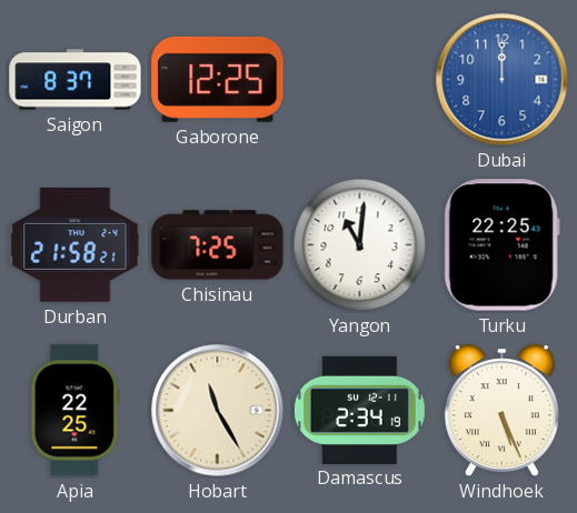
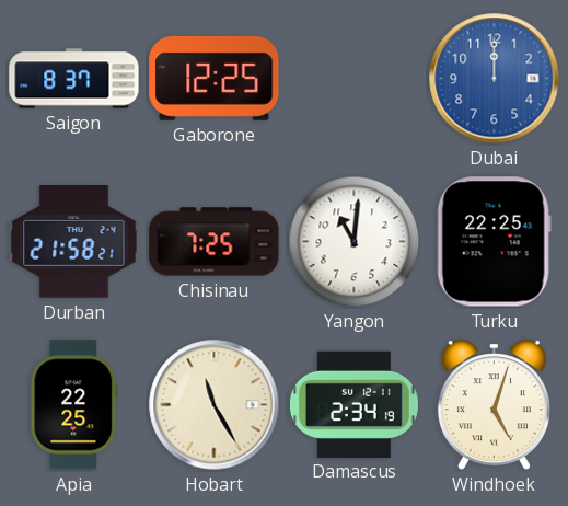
Windhoek: 5:26 -> 5:03 (494, 405)
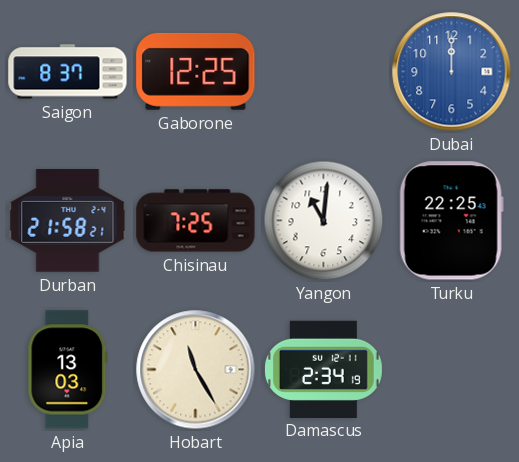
Apia: 22:25 -> 13:03 (68, 370)
Windhoek: 5:03 -> none (494, 405)
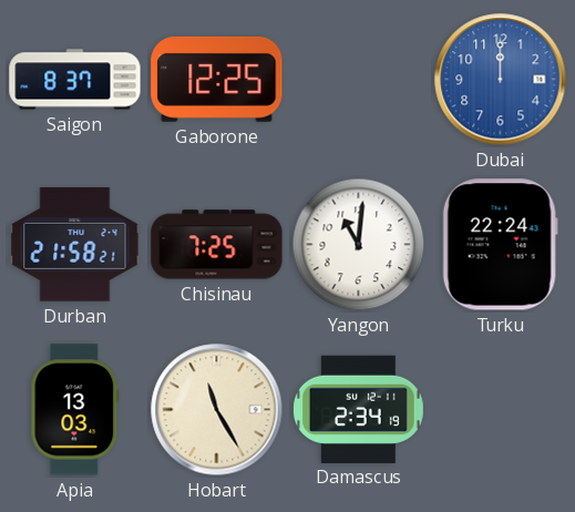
Turku: 22:25 -> 22:24 (500, 245)
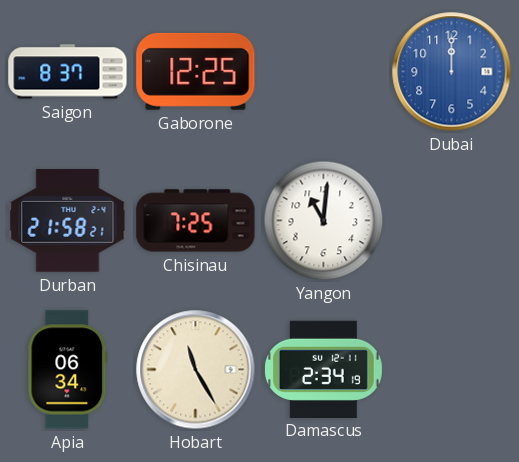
Turku: 22:24 -> none (500, 245)
Apia: 13:03 -> 06:34 (68, 370)
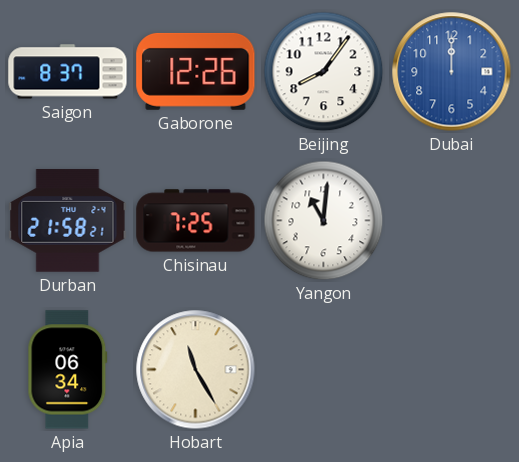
Gaborone: 12:25 -> 12:26 (196, 71)
Beijing: none -> 8:06 (324, 72)
Damascus: 2:34 -> none (323, 369)
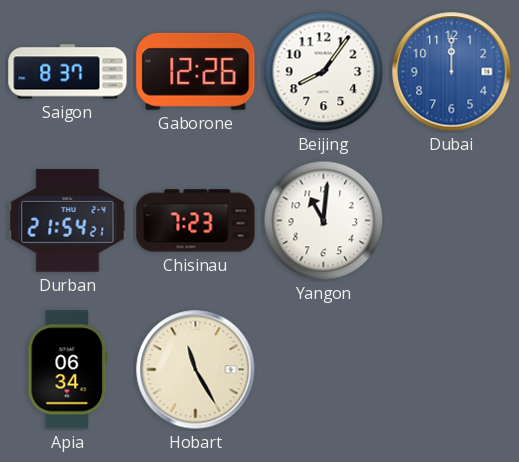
Durban: 21:58 -> 21:54 (68, 221)
Chisinau: 7:25 -> 7:23 (196, 221)
